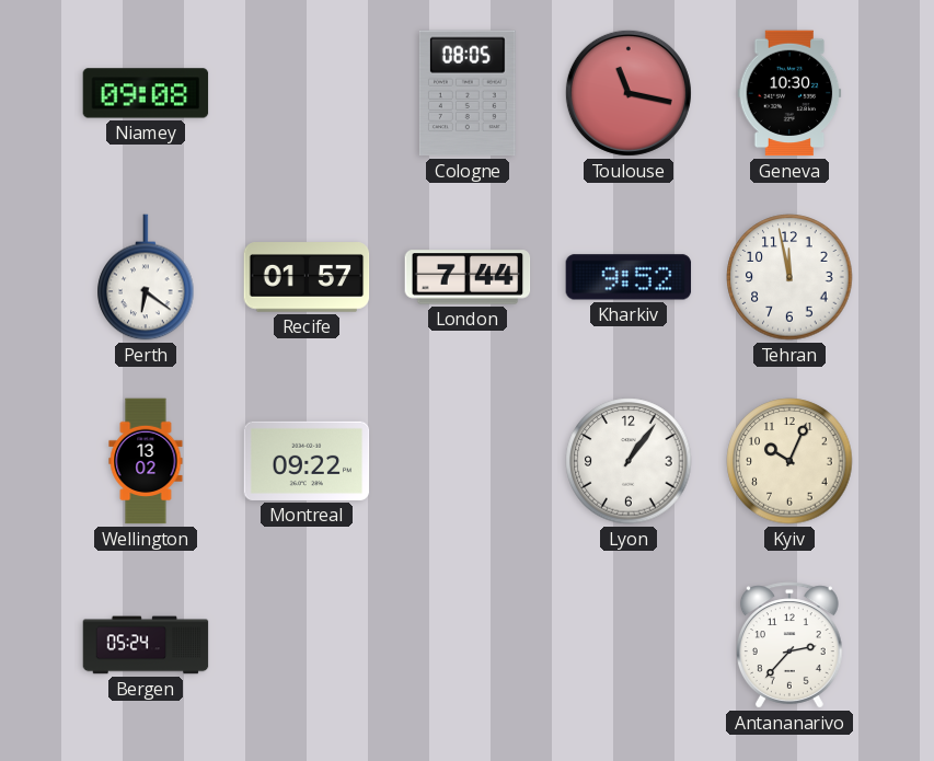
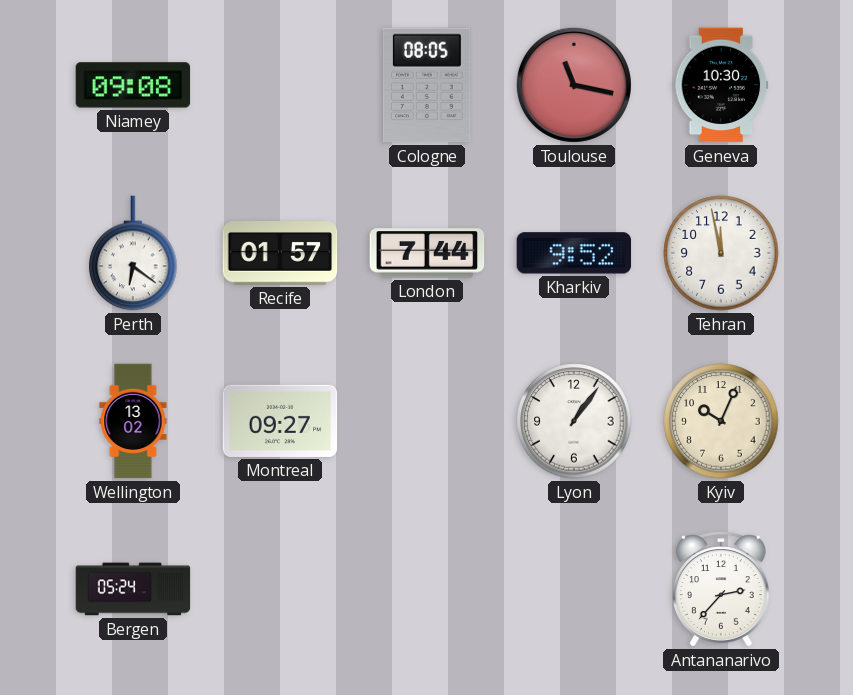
Montreal: 09:22 -> 09:27 (280, 421)
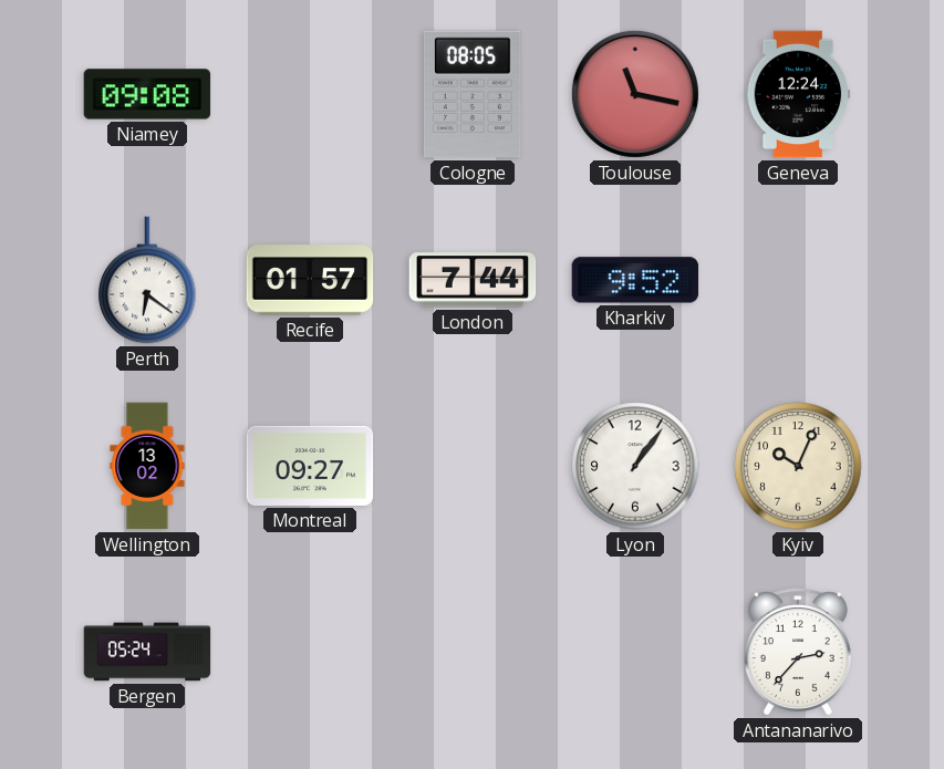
Geneva: 10:30 -> 12:24 (798, 94)
Tehran: 11:58 -> none (721, 253)
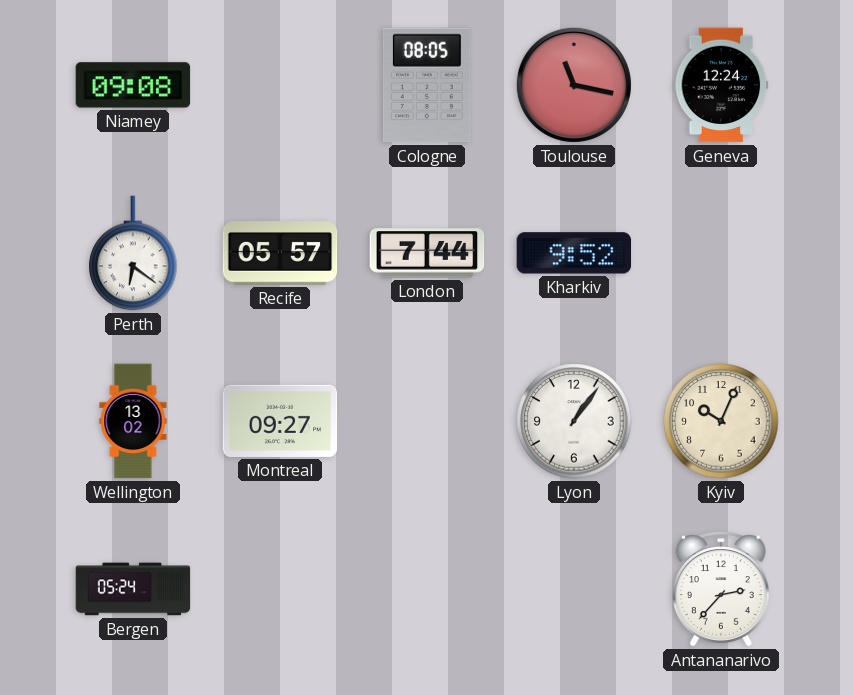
Recife: 01:57 -> 05:57 (280, 253)
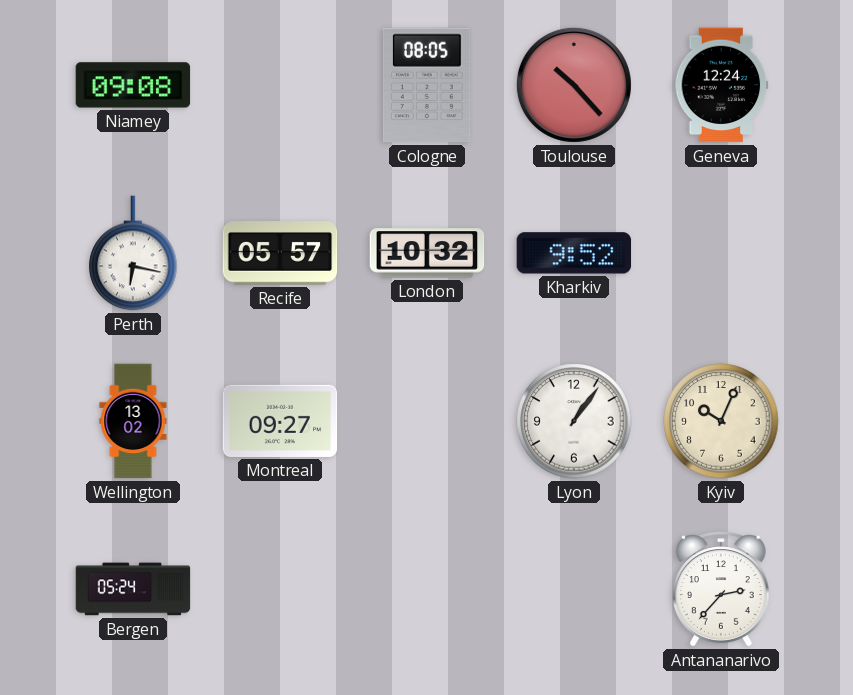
Toulouse: 11:17 -> 10:23 (574, 85)
Perth: 6:21 -> 6:17 (133, 253)
London: 7:44 -> 10:32 (427, 253)
